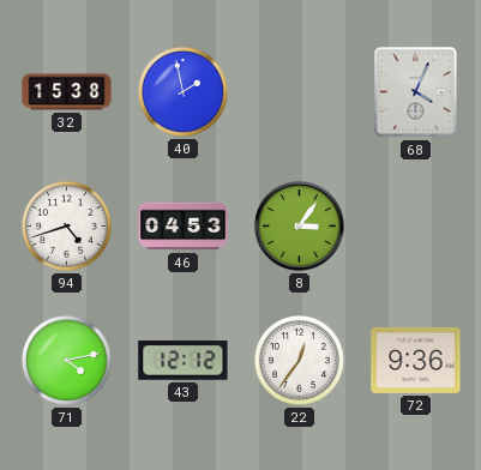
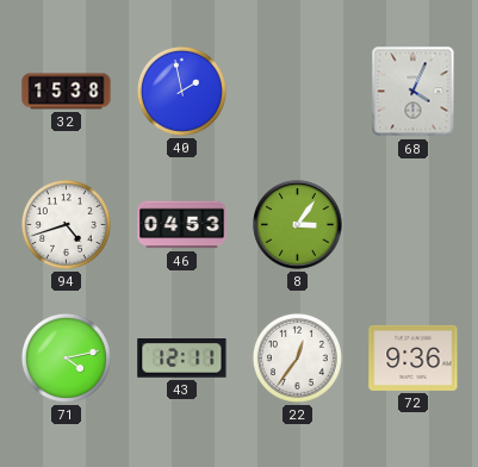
43: 12:12 -> 12:11 (182, 359)
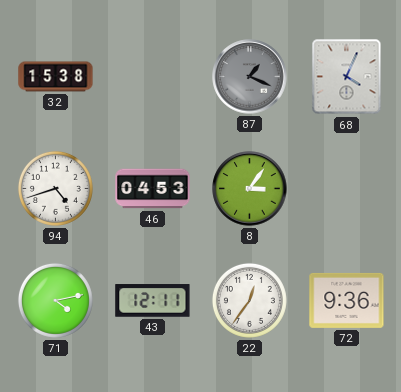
40: 1:58 -> none (181, 91)
87: none -> 1:19 (250, 77)
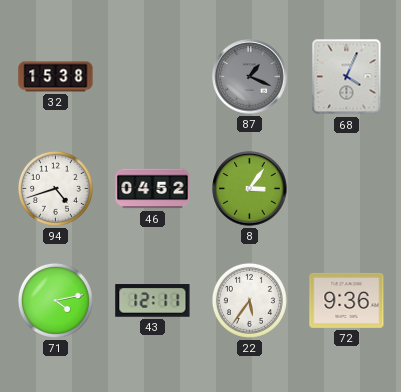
46: 04:53 -> 04:52 (153, 189)
22: 12:36 -> 5:36 (249, 300)
